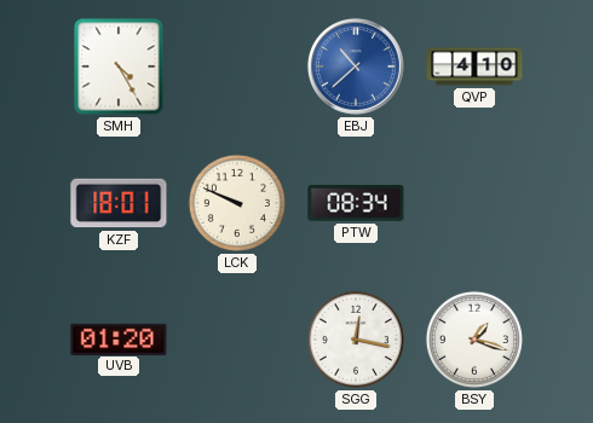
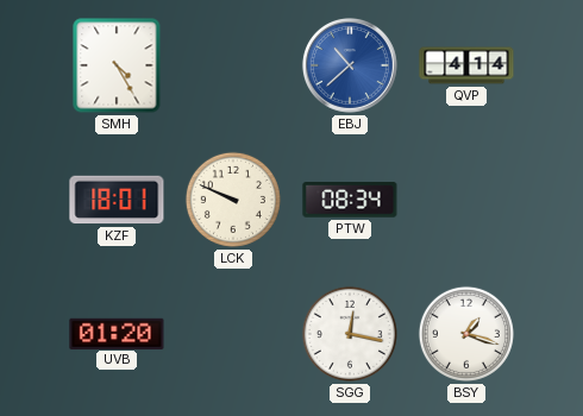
QVP: 4:10 -> 4:14 (466, 65)
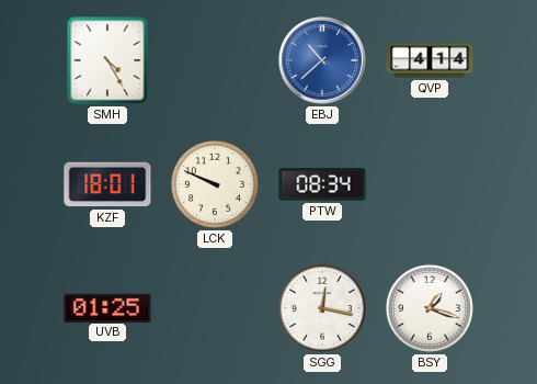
UVB: 01:20 -> 01:25 (107, 307)
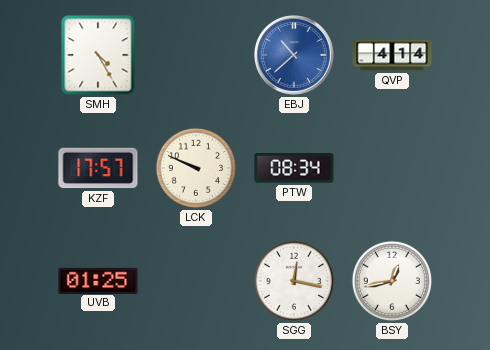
KZF: 18:01 -> 17:57 (98, 168)
BSY: 1:18 -> 12:43 (392, 281)
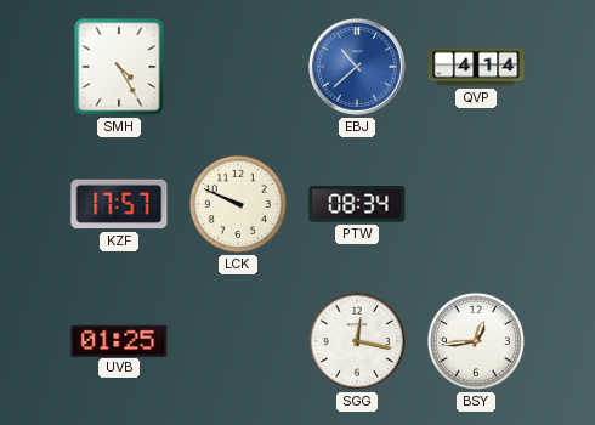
BSY: 12:43 -> 12:44 (476, 341)
